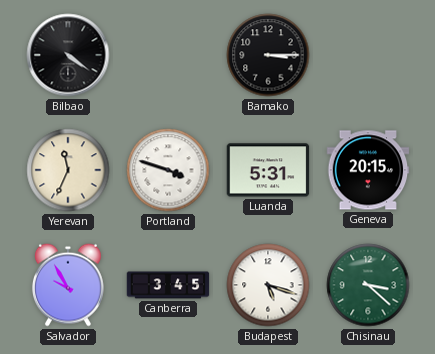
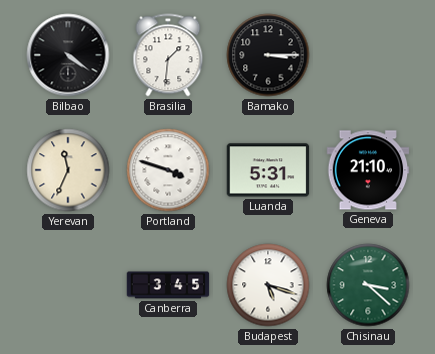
Brasilia: none -> 1:31 (168, 55)
Geneva: 20:15 -> 21:10 (368, 170)
Salvador: 9:55 -> none (68, 285)
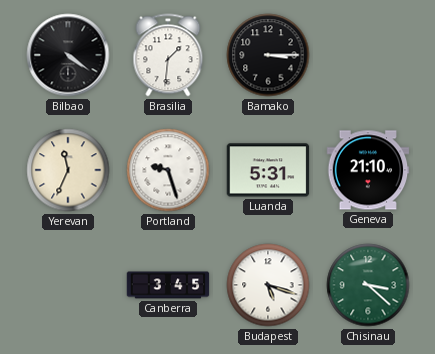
Portland: 3:48 -> 9:27 (168, 170)
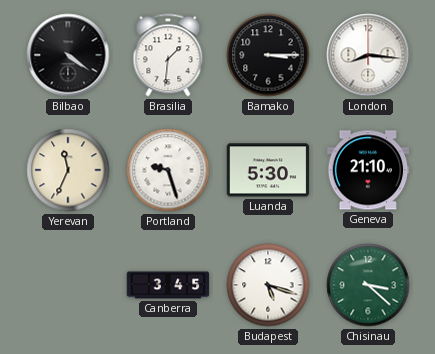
London: none -> 8:16 (368, 55)
Luanda: 5:31 -> 5:30 (268, 170)
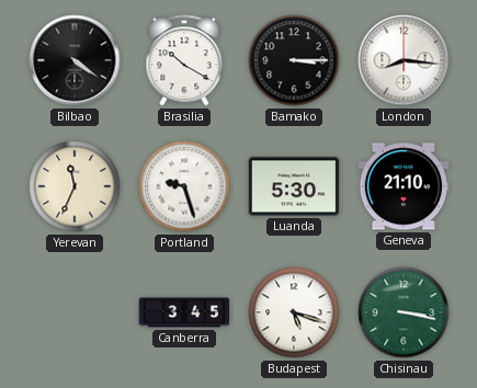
Brasilia: 1:31 -> 10:20 (184, 60)
Chisinau: 3:22 -> 3:17 (404, 312)
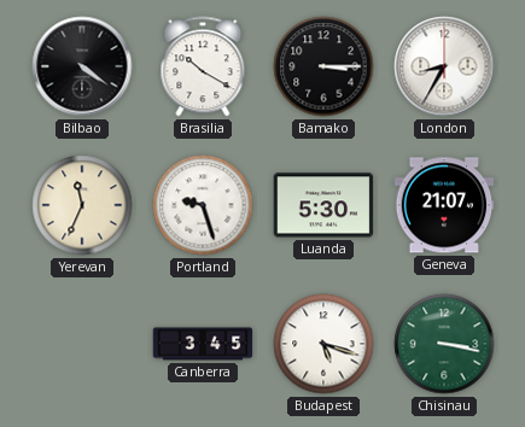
London: 8:16 -> 8:35 (444, 66)
Geneva: 21:10 -> 21:07 (444, 205)
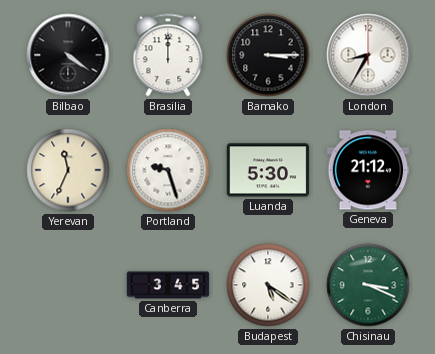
Brasilia: 10:20 -> 12:00 (168, 55)
Geneva: 21:07 -> 21:12 (368, 170)
Budapest: 5:18 -> 5:21 (268, 285)
Chisinau: 3:17 -> 3:19 (368, 285)
